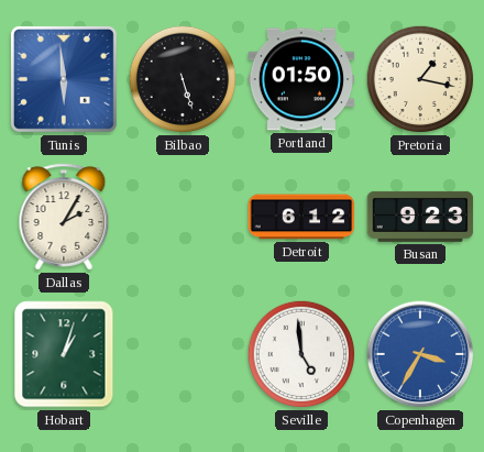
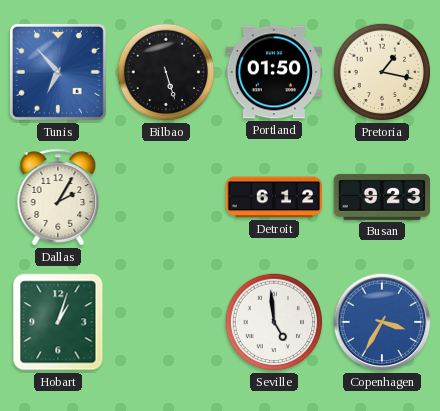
Tunis: 5:59 -> 6:53 (58, 72)
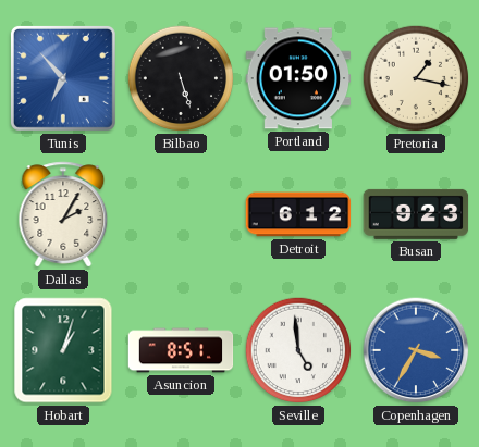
Asuncion: none -> 8:51 (181, 350)
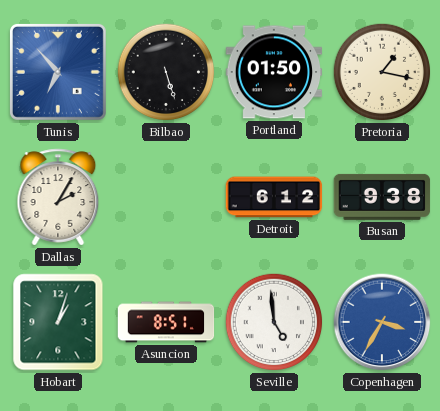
Busan: 9:23 -> 9:38 (382, 197)
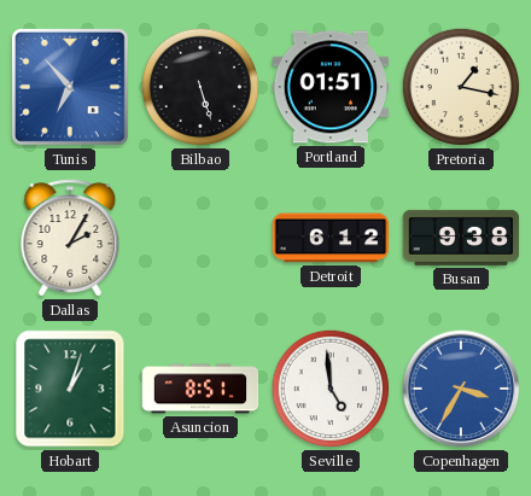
Portland: 01:50 -> 01:51 (331, 87)
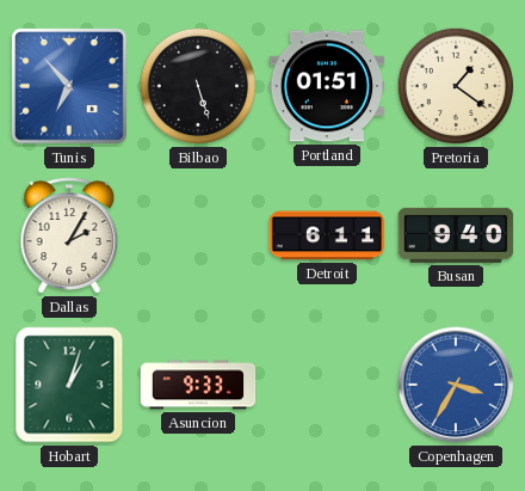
Pretoria: 1:17 -> 1:21 (456, 86)
Detroit: 6:12 -> 6:11 (327, 235)
Busan: 9:38 -> 9:40 (456, 235)
Asuncion: 8:51 -> 9:33 (198, 385)
Seville: 4:59 -> none (331, 389)
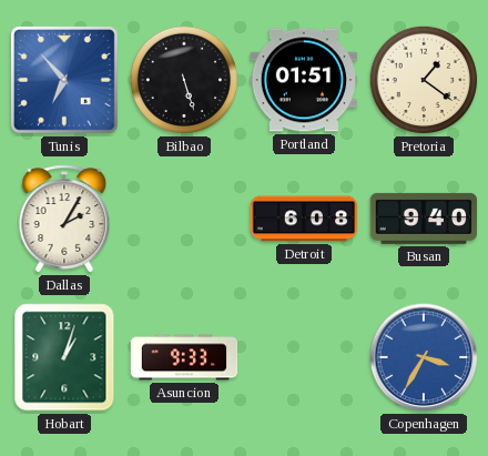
Detroit: 6:11 -> 6:08 (304, 219)
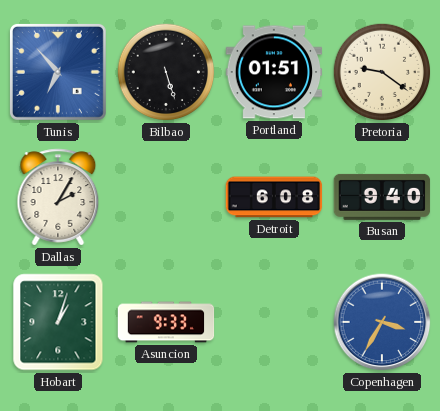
Pretoria: 1:21 -> 9:21 (382, 72)
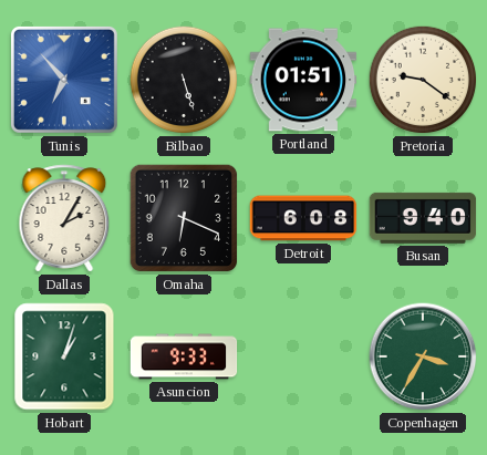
Omaha: none -> 6:19 (184, 218)
Copenhagen dial: blue -> green (423, 356)
